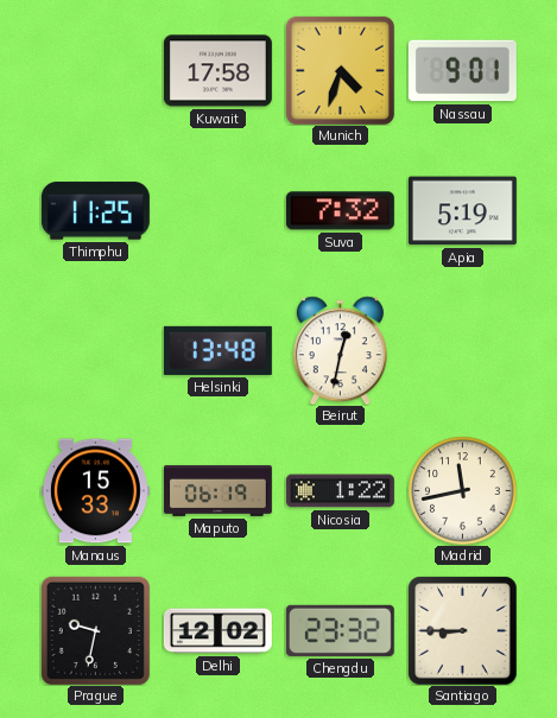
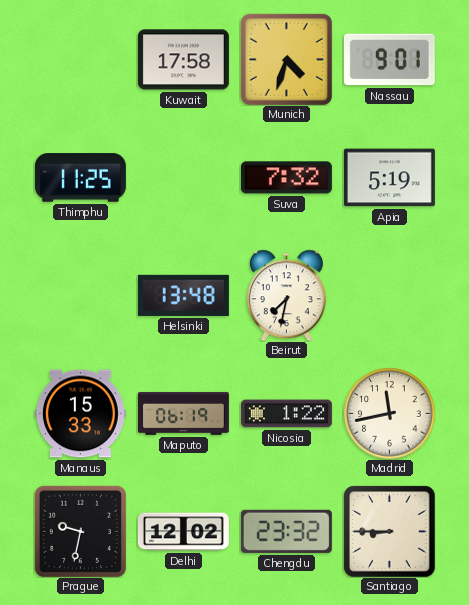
Beirut: 12:32 -> 7:32 (286, 295)
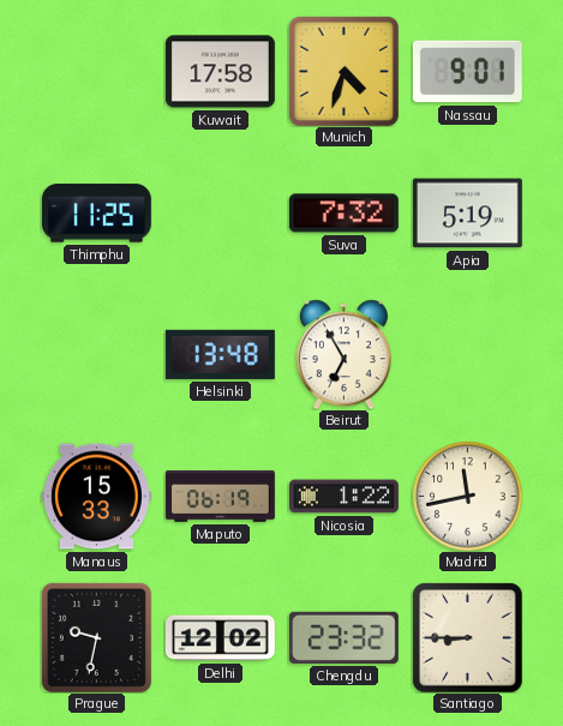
Beirut: 7:32 -> 6:55 (343, 354)
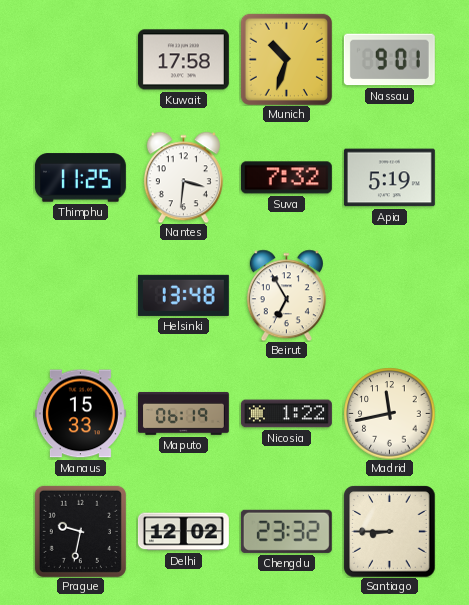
Munich: 4:33 -> 10:33 (286, 59)
Nantes: none -> 3:31 (183, 177)
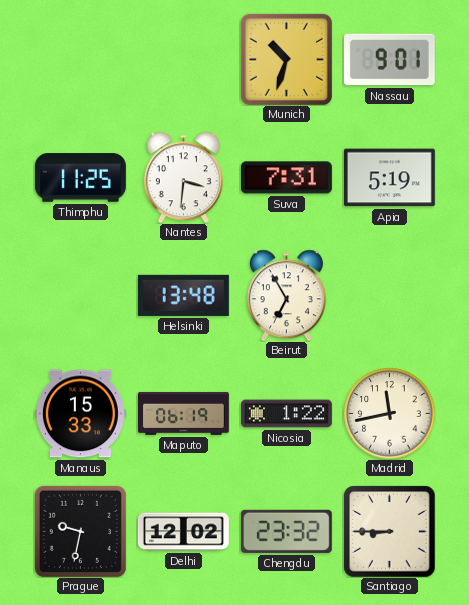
Kuwait: 17:58 -> none (183, 60)
Suva: 7:32 -> 7:31 (286, 178)
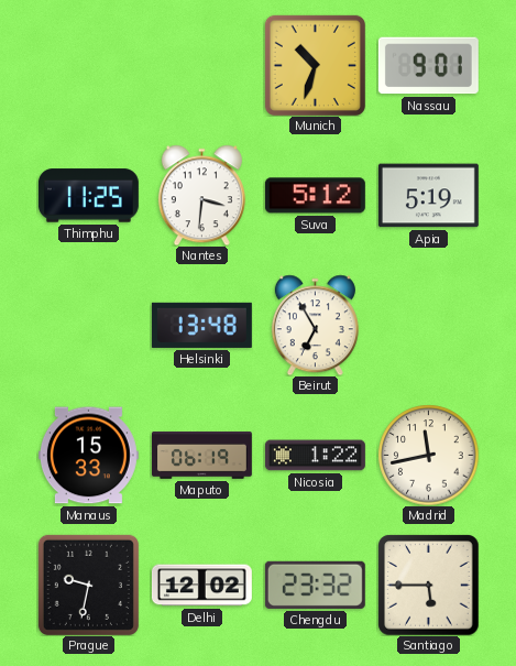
Suva: 7:31 -> 5:12 (315, 196)
Santiago: 8:45 -> 5:45 (428, 585)
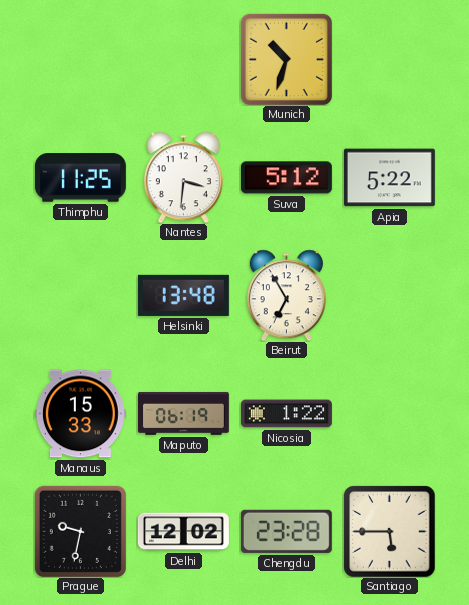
Nassau: 9:01 -> none (428, 66)
Apia: 5:19 -> 5:22 (389, 178)
Madrid: 11:43 -> none (428, 455)
Chengdu: 23:32 -> 23:28 (286, 531)
